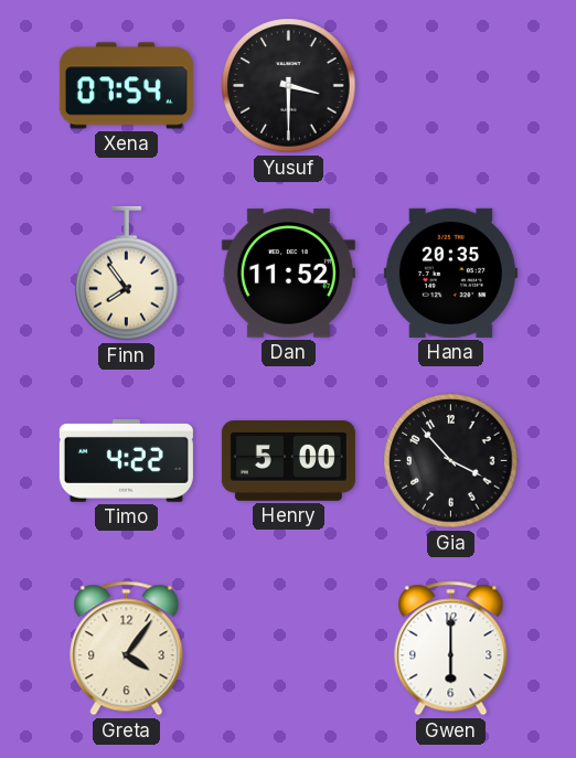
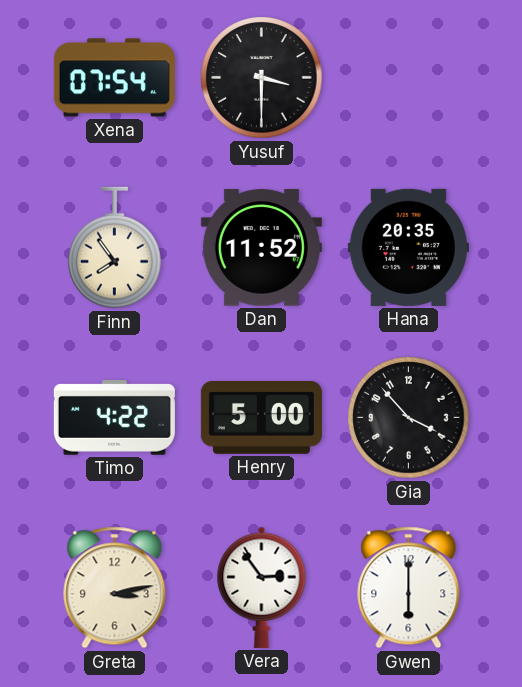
Greta: 4:06 -> 3:13 (115, 588)
Vera: none -> 2:54 (262, 587)
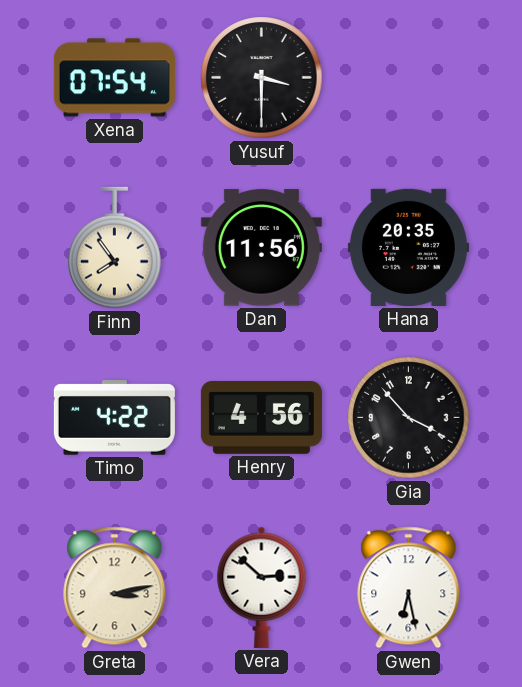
Dan: 11:52 -> 11:56 (261, 248)
Henry: 5:00 -> 4:56 (261, 418)
Vera: 2:54 -> 2:52 (262, 587)
Gwen: 6:00 -> 6:28 (409, 588)
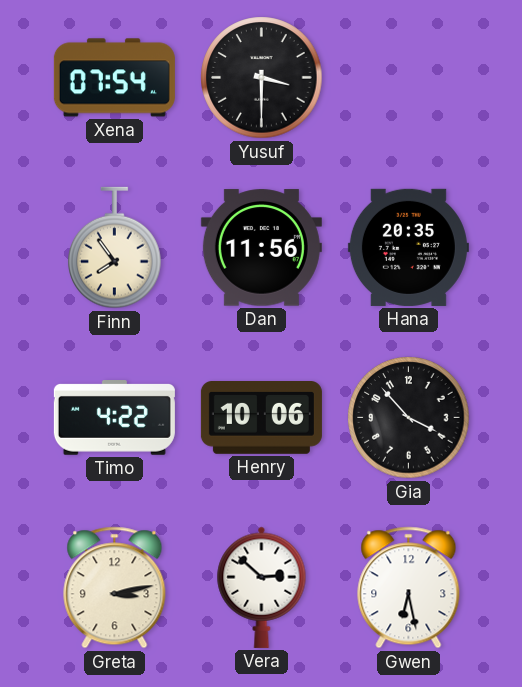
Henry: 4:56 -> 10:06 (261, 418)
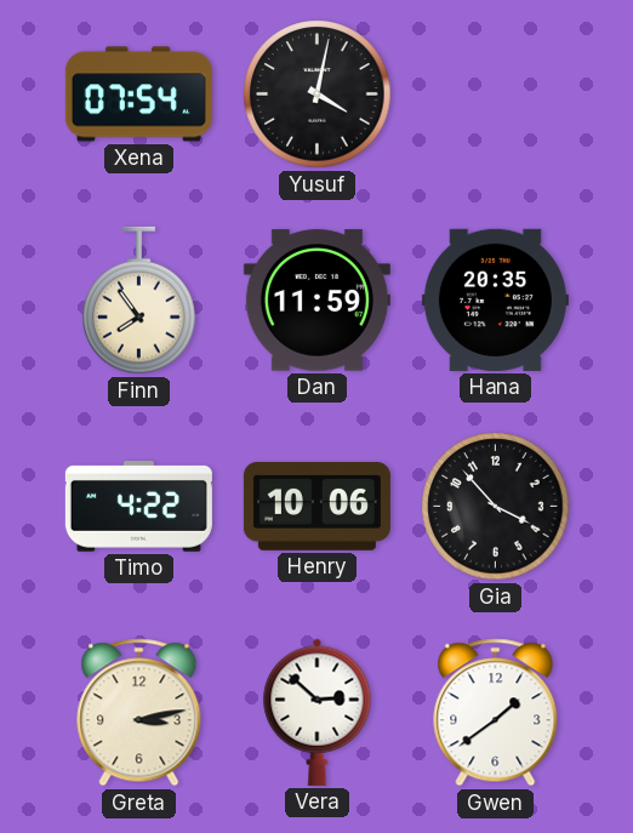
Yusuf: 3:30 -> 4:02 (318, 95)
Dan: 11:56 -> 11:59 (316, 301)
Gwen: 6:28 -> 1:39 (496, 713)
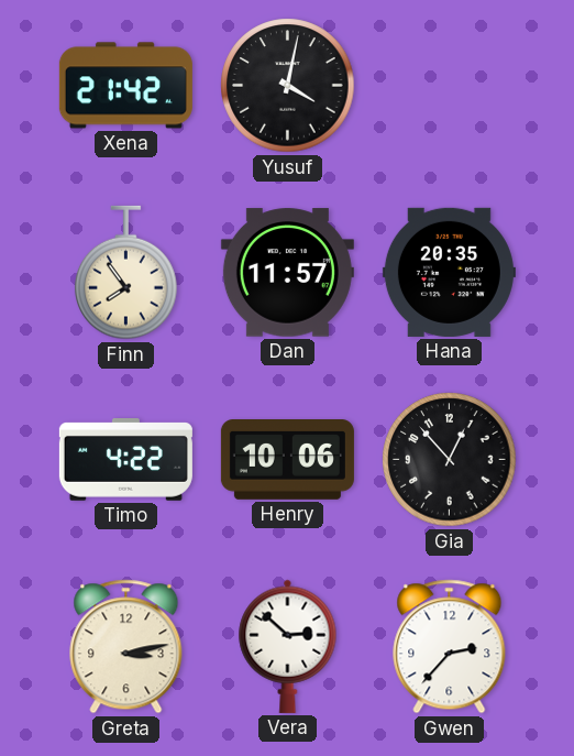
Xena: 07:54 -> 21:42 (125, 86)
Dan: 11:59 -> 11:57 (287, 273)
Gia: 3:53 -> 12:53 (450, 460)
Gwen: 1:39 -> 2:37 (450, 647)
